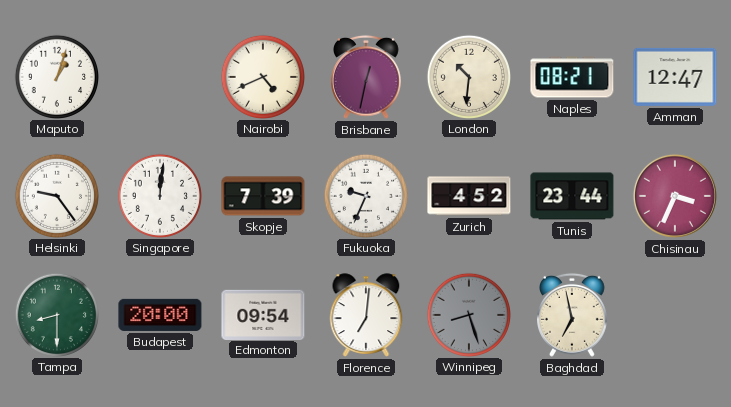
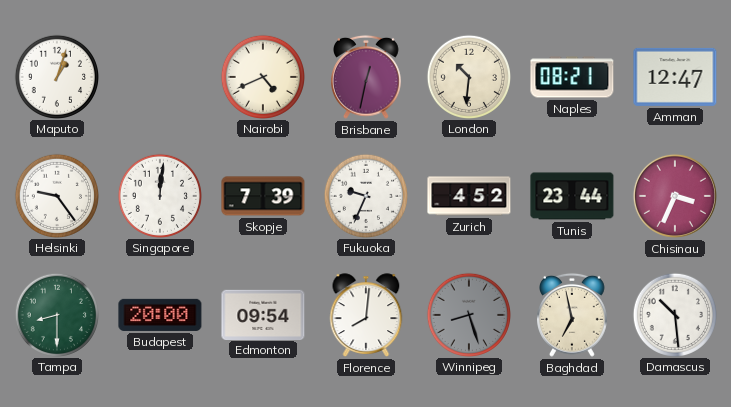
Florence: 7:01 -> 8:01 (366, 315)
Damascus: none -> 10:29 (674, 314)
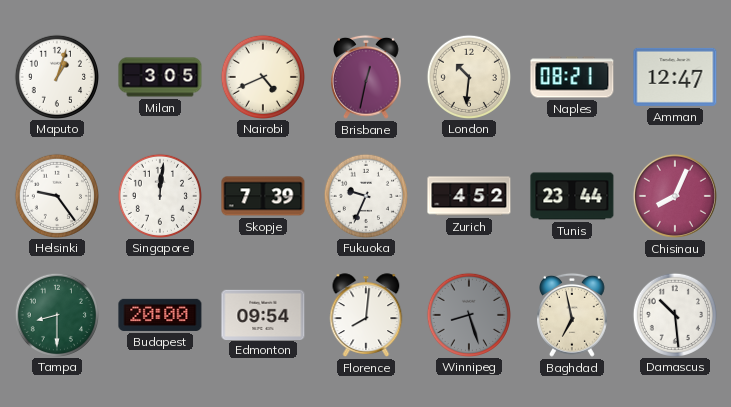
Milan: none -> 3:05 (160, 77)
Chisinau: 3:34 -> 8:04 (675, 196)
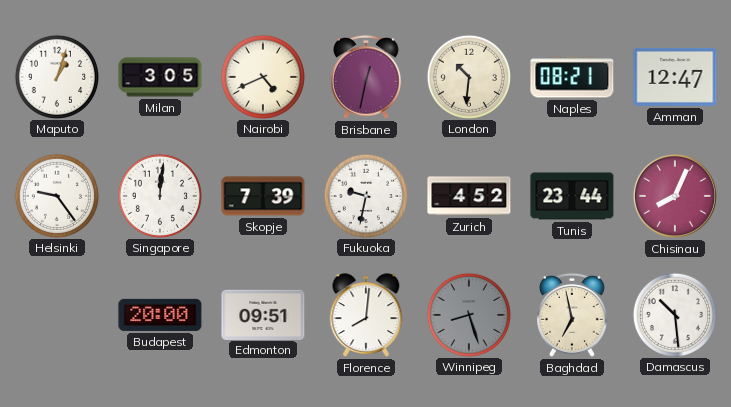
Fukuoka: 9:34 -> 9:32 (365, 195)
Tampa: 8:30 -> none (56, 314)
Edmonton: 09:54 -> 09:51 (263, 314)
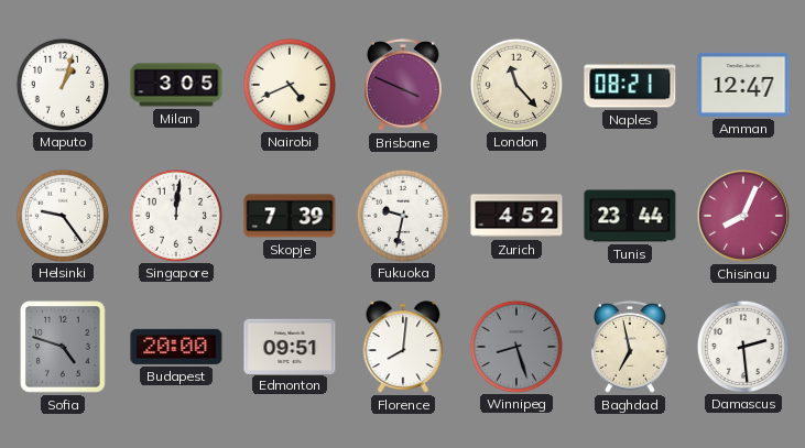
Brisbane: 12:32 -> 3:49 (404, 85)
London: 10:31 -> 11:23 (515, 84)
Sofia: none -> 4:48 (63, 347)
Damascus: 10:29 -> 2:29 (742, 346)
